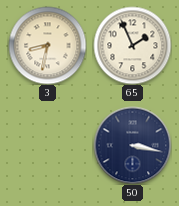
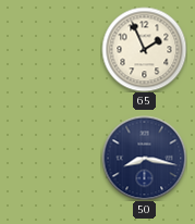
3: 8:32 -> none (47, 45)
50: 3:17 -> 8:17 (144, 158)
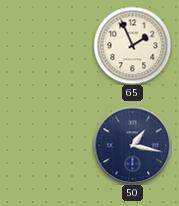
50: 8:17 -> 1:17 (132, 145)
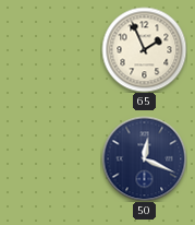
50: 1:17 -> 12:19 (144, 158)
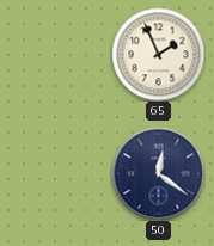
50: 12:19 -> 12:21 (158, 173)
